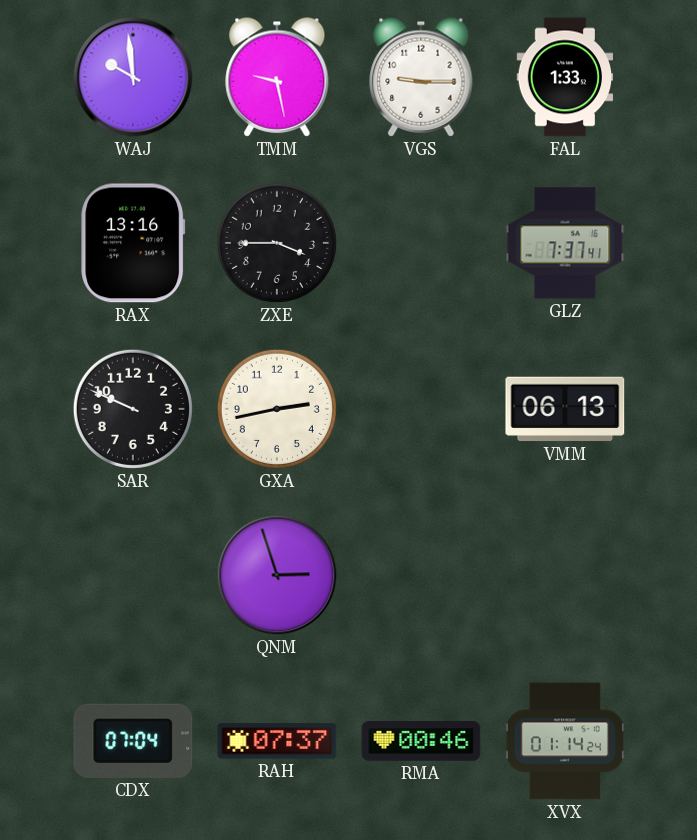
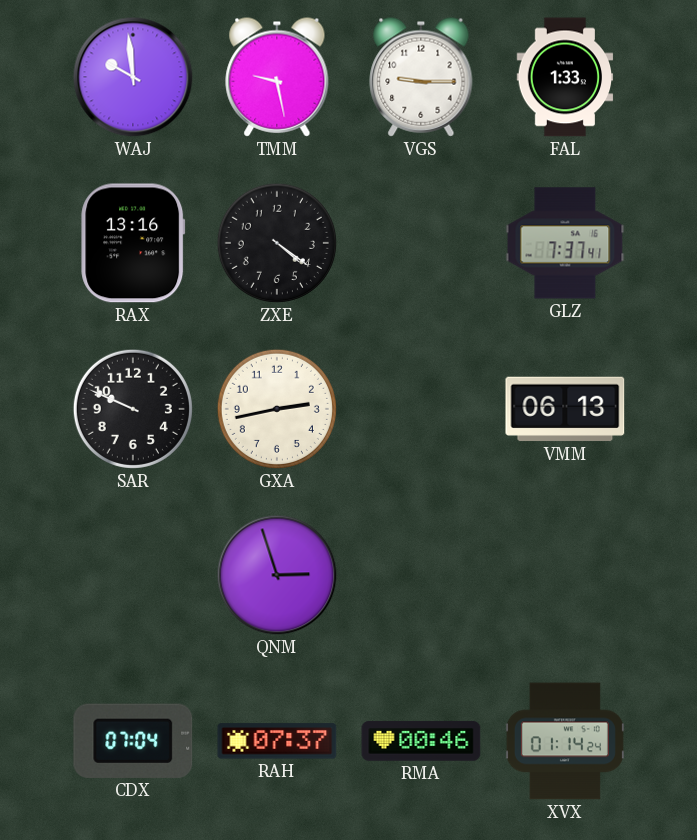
ZXE: 3:45 -> 4:21 (277, 243)
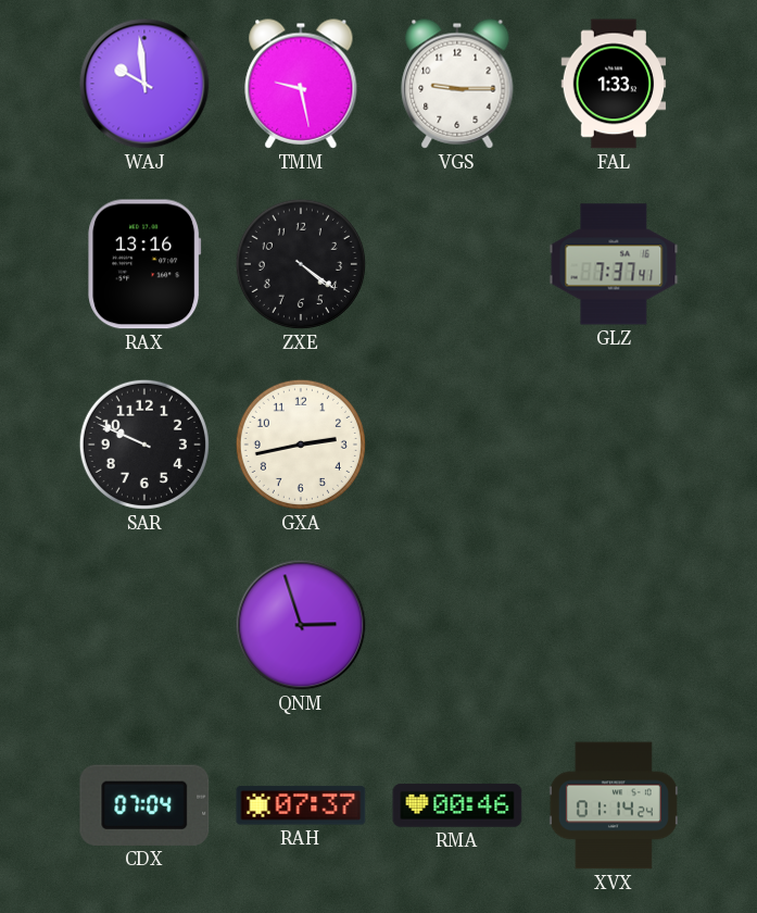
VMM: 06:13 -> none (565, 409)
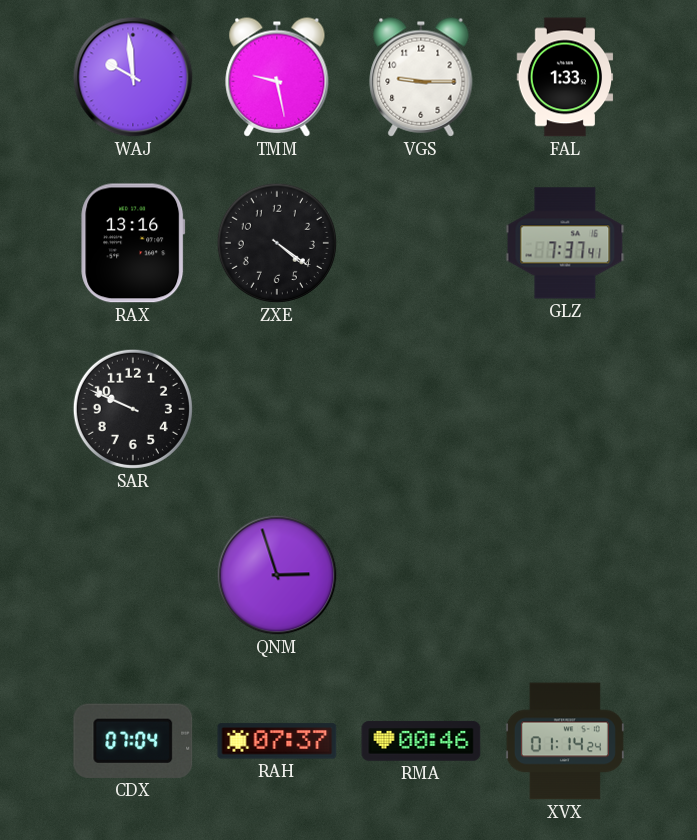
GXA: 2:43 -> none (301, 445)
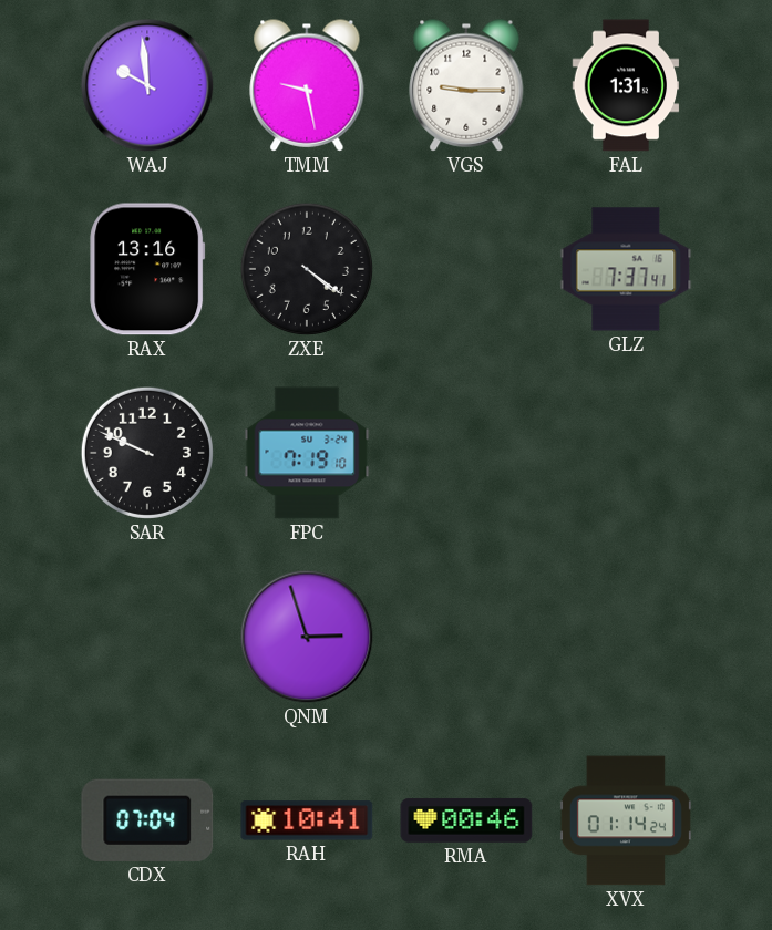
FAL: 1:33 -> 1:31 (626, 85)
FPC: none -> 7:19 (307, 453)
RAH: 07:37 -> 10:41 (307, 820)
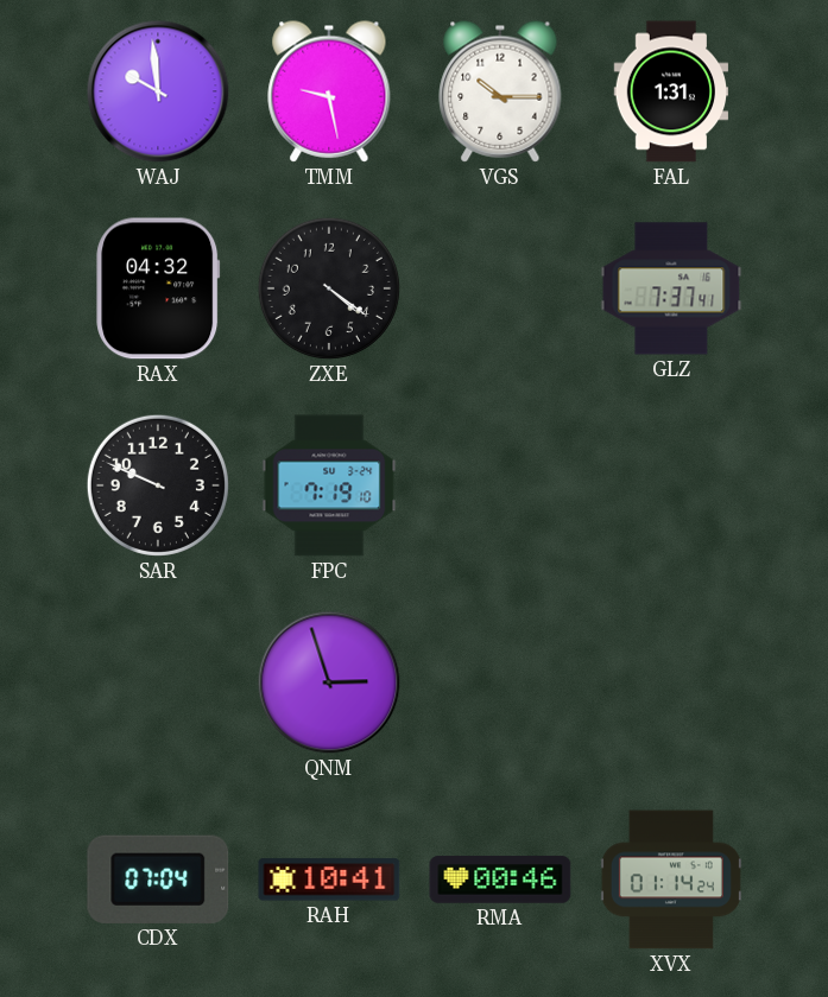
VGS: 9:15 -> 10:15 (500, 91)
RAX: 13:16 -> 04:32 (158, 288)
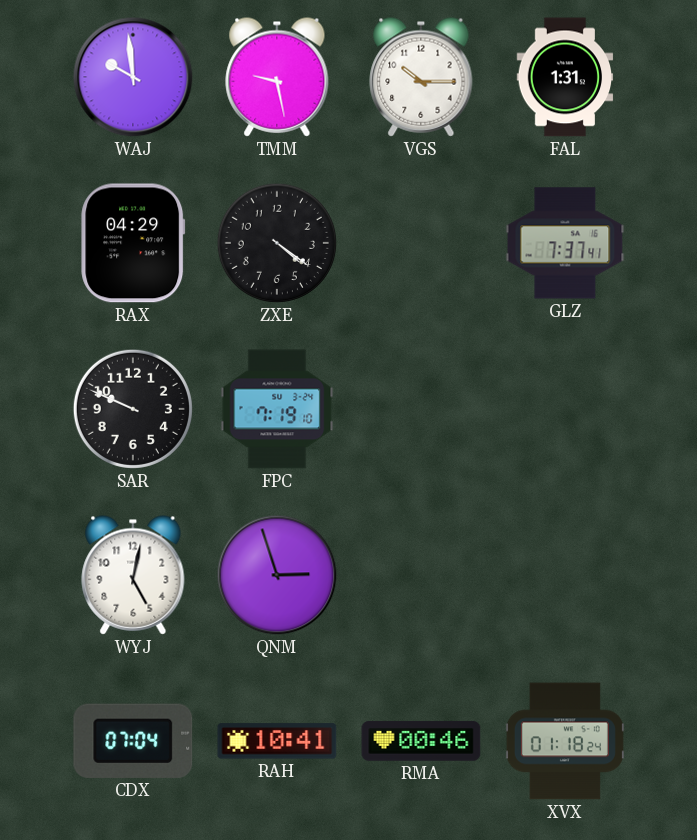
RAX: 04:32 -> 04:29 (133, 243)
WYJ: none -> 5:02 (133, 575)
XVX: 01:14 -> 01:18 (565, 741)
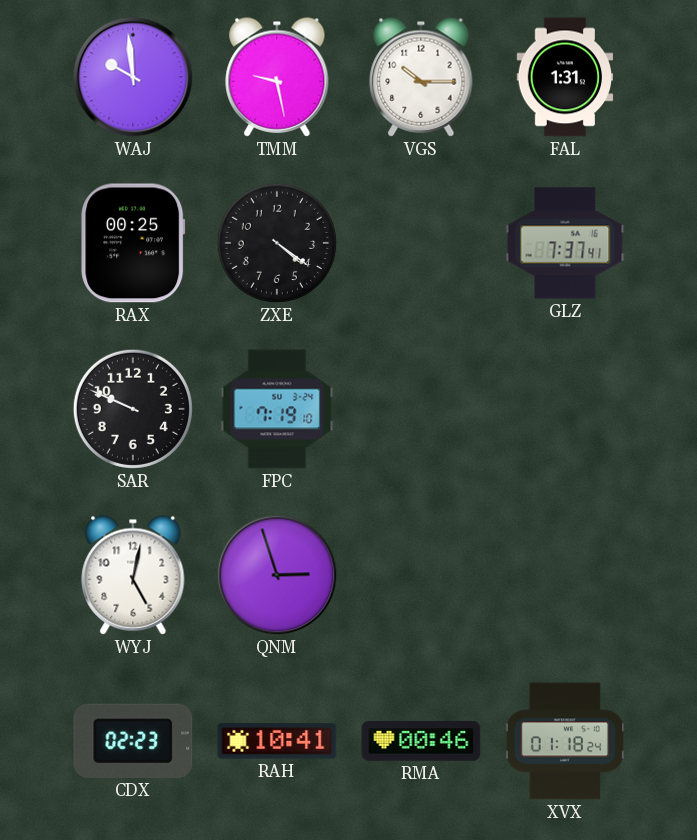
RAX: 04:29 -> 00:25 (133, 243)
CDX: 07:04 -> 02:23 (133, 741)
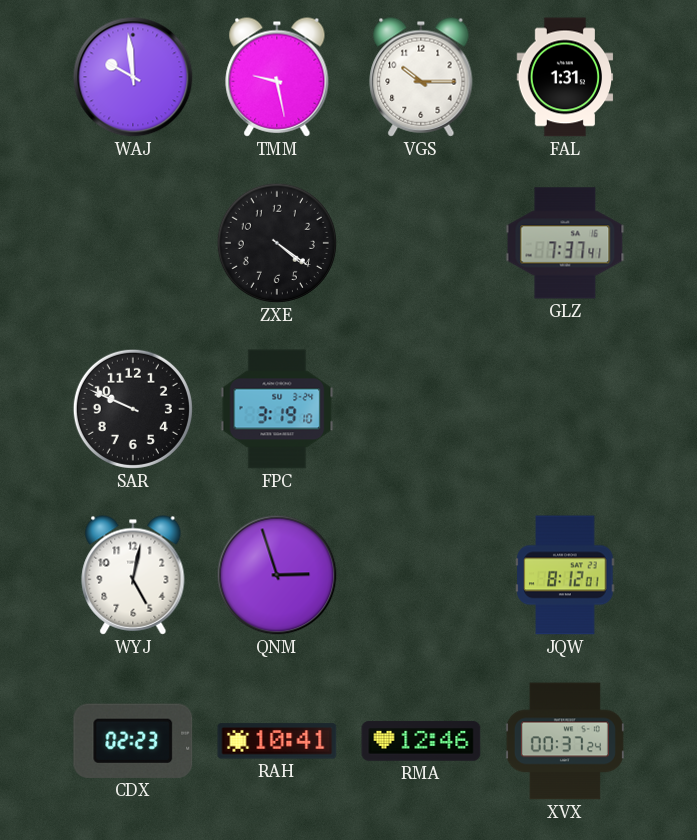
RAX: 00:25 -> none (133, 243)
FPC: 7:19 -> 3:19 (277, 409)
JQW: none -> 8:12 (565, 575)
RMA: 00:46 -> 12:46 (421, 741)
XVX: 01:18 -> 00:37 (565, 741)
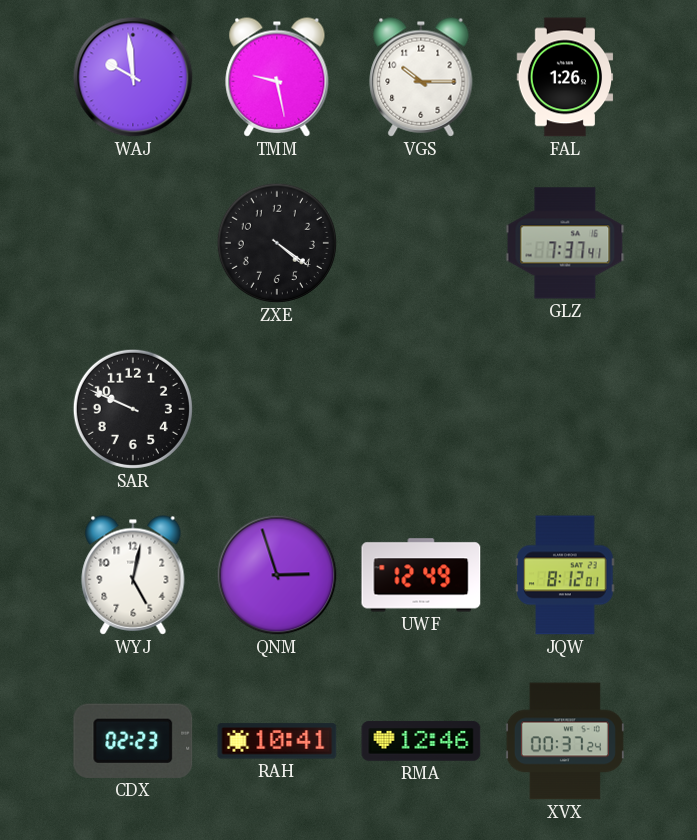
FAL: 1:31 -> 1:26 (565, 77)
FPC: 3:19 -> none (277, 409)
UWF: none -> 12:49 (421, 575)
